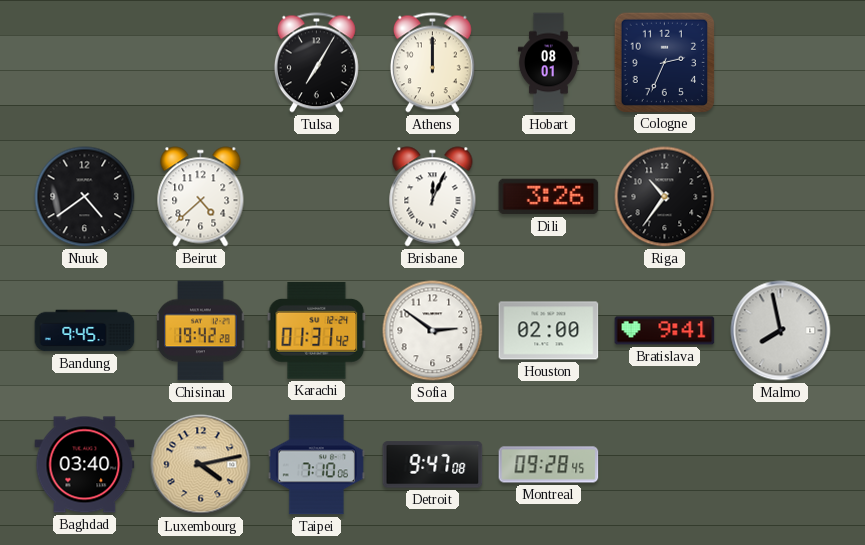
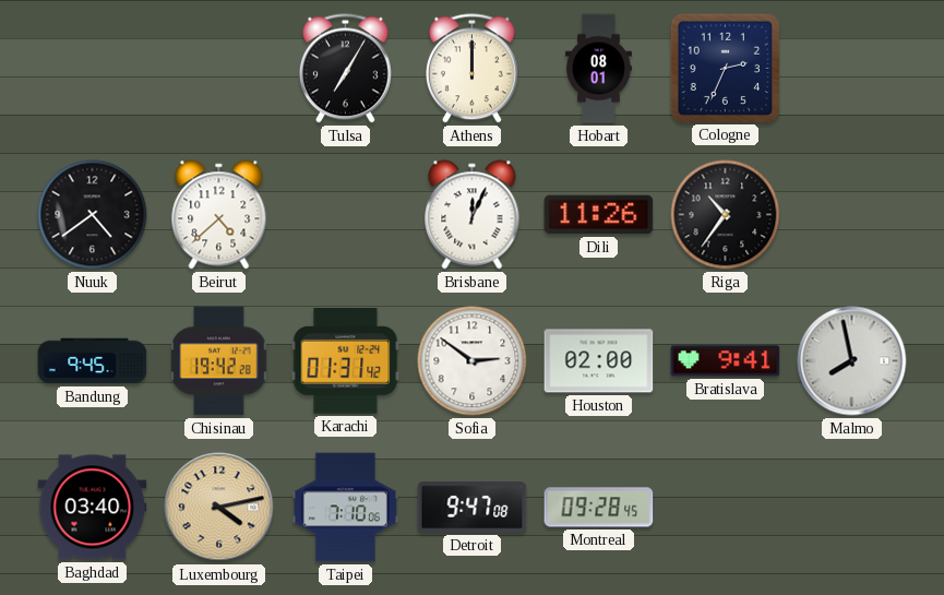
Dili: 3:26 -> 11:26 (599, 215)
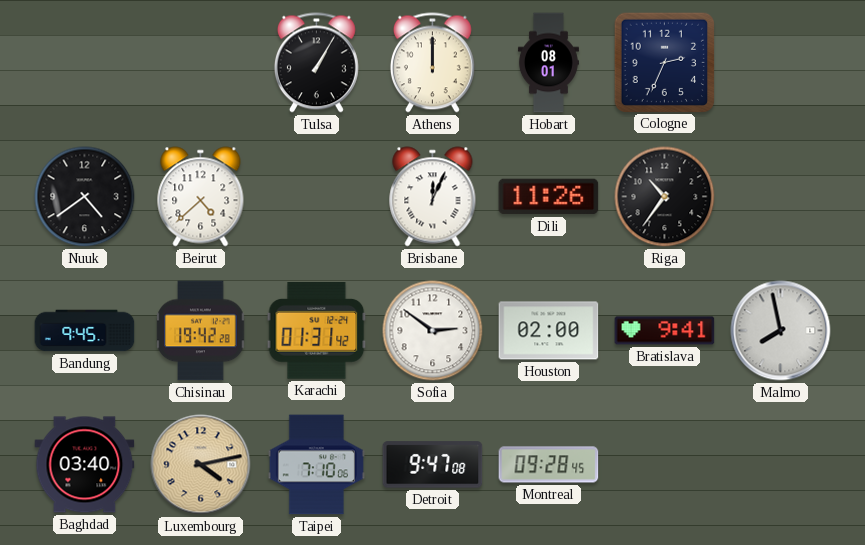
Tulsa: 7:05 -> 1:05 (316, 63)
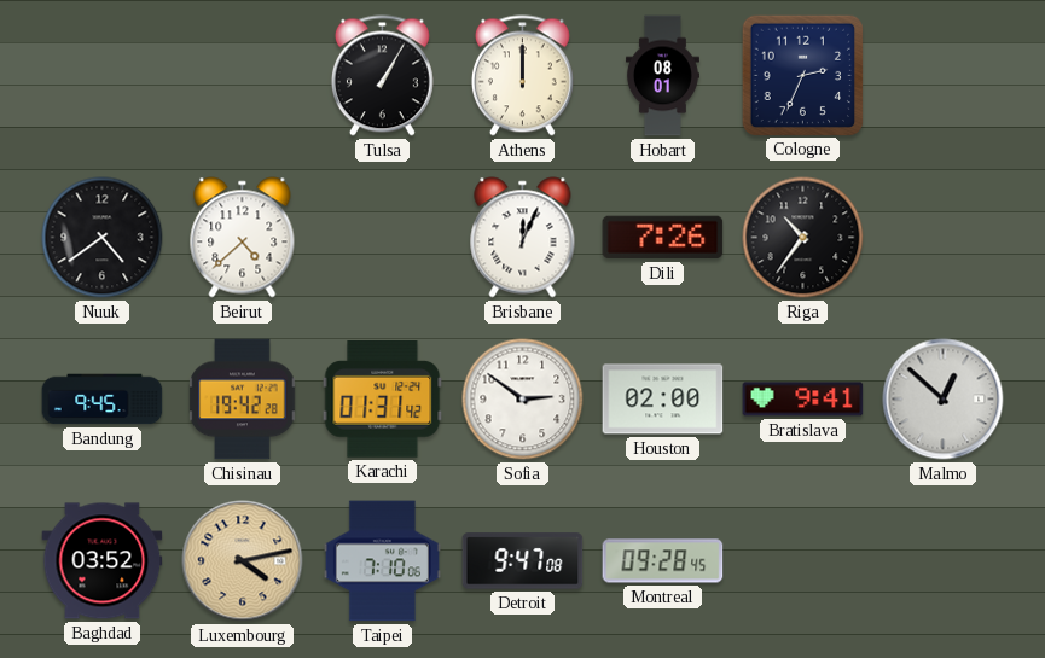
Dili: 11:26 -> 7:26 (663, 238)
Malmo: 7:58 -> 12:52 (944, 400)
Baghdad: 03:40 -> 03:52 (103, 561)
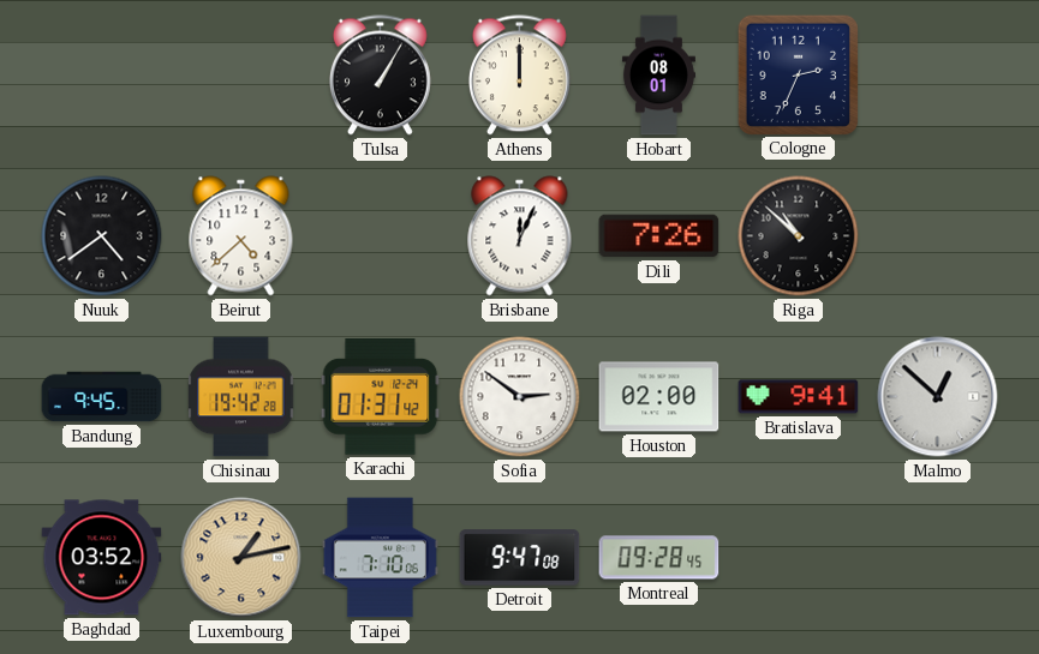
Riga: 10:36 -> 10:52 (799, 236)
Luxembourg: 4:13 -> 1:13 (241, 558)
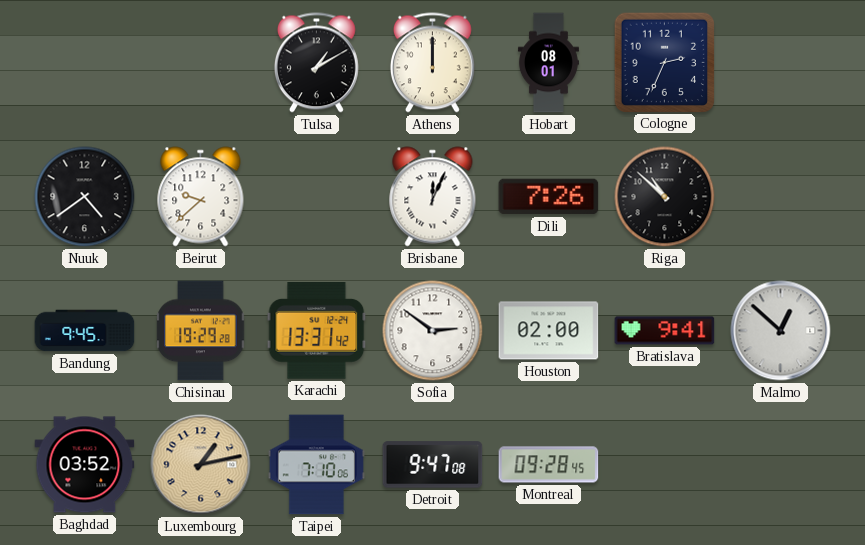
Tulsa: 1:05 -> 1:10 (316, 63)
Beirut: 4:38 -> 9:38 (201, 197)
Chisinau: 19:42 -> 19:29 (201, 331)
Karachi: 01:31 -> 13:31 (317, 331)
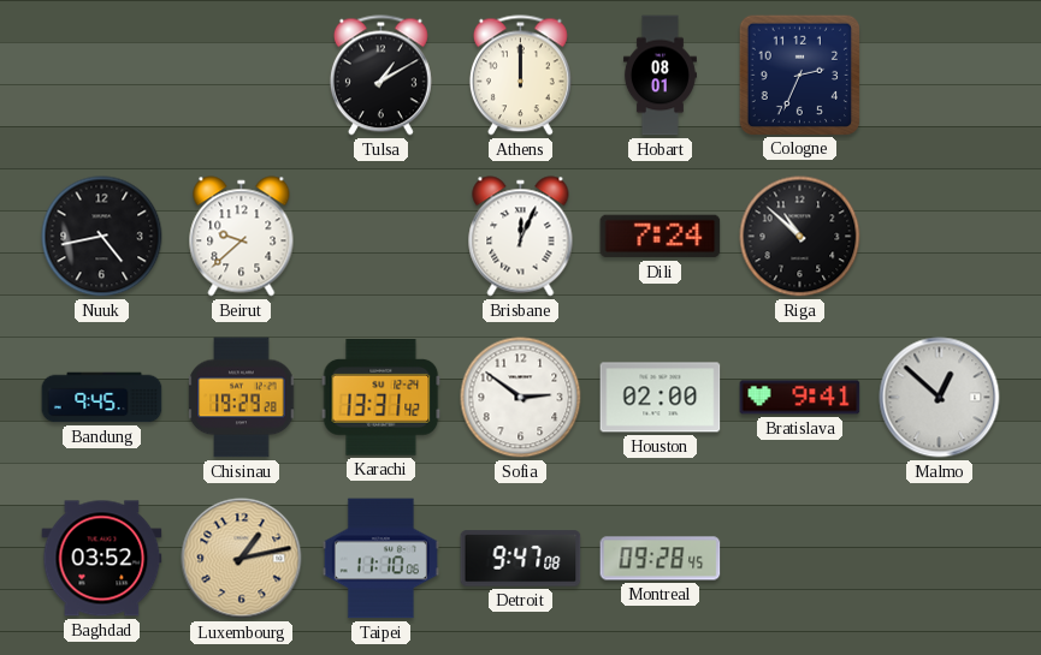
Nuuk: 4:39 -> 4:43 (102, 237)
Dili: 7:26 -> 7:24 (661, 237)
Taipei: 7:10 -> 11:10 (380, 559)
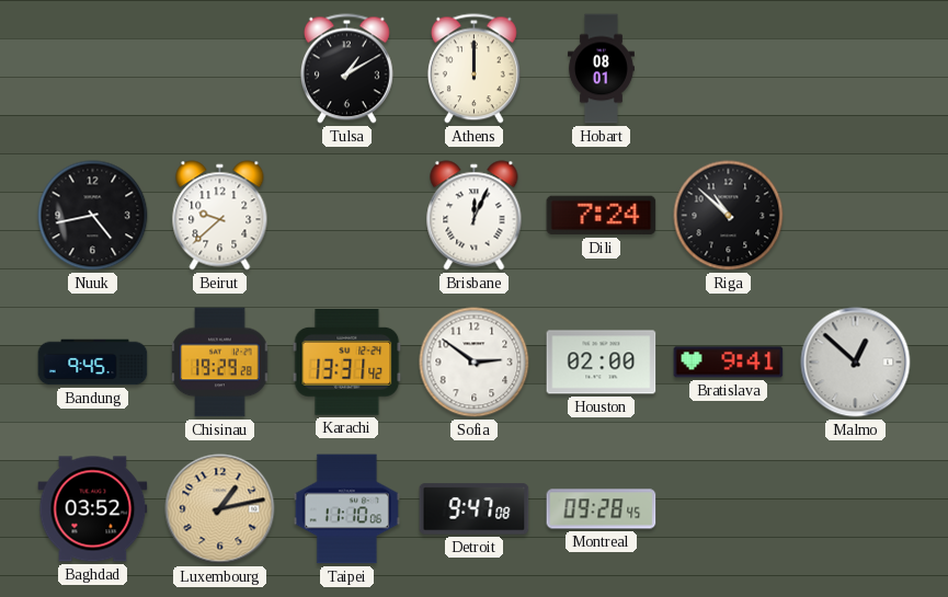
Cologne: 2:34 -> none (799, 75)
